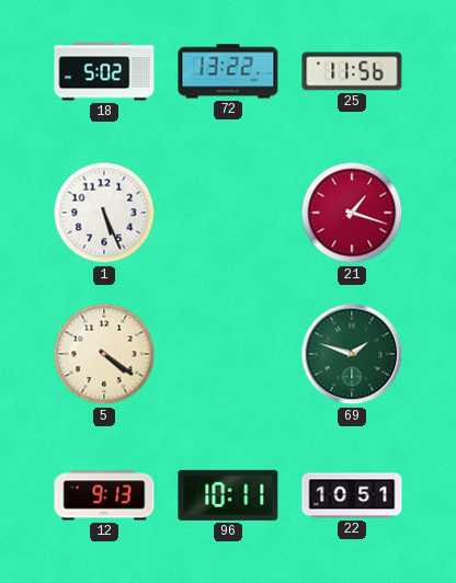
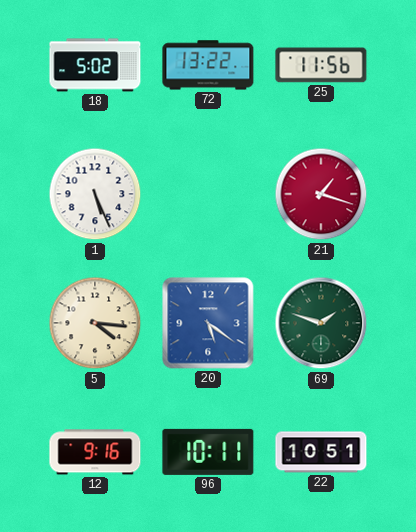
5: 4:21 -> 4:16 (95, 323)
20: none -> 5:21 (208, 323)
12: 9:13 -> 9:16 (95, 452)
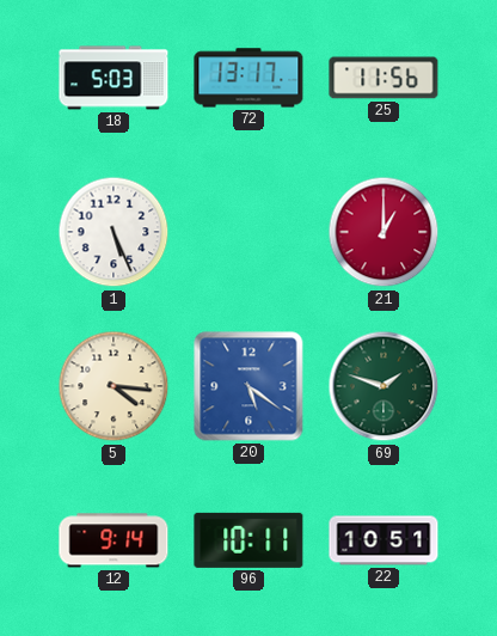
18: 5:02 -> 5:03 (113, 78)
72: 13:22 -> 13:17 (249, 78)
21: 1:18 -> 1:00 (384, 232)
12: 9:16 -> 9:14 (113, 540)
